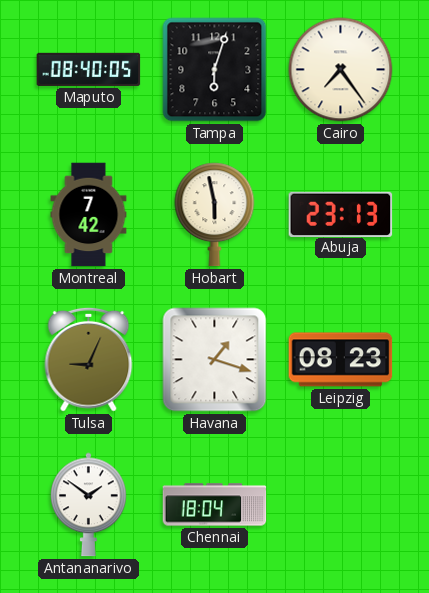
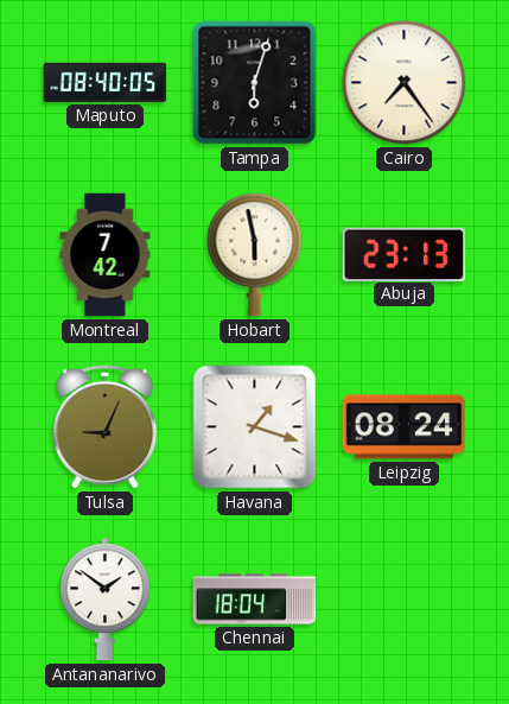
Leipzig: 08:23 -> 08:24 (405, 427)
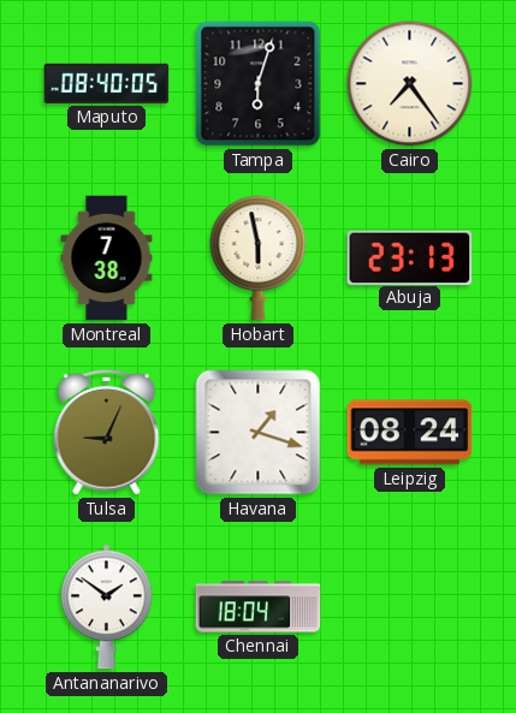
Montreal: 7:42 -> 7:38 (107, 259)
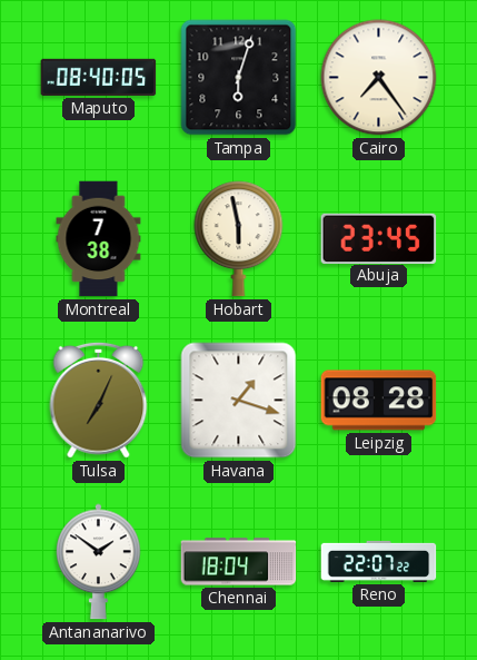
Abuja: 23:13 -> 23:45 (379, 238)
Tulsa: 9:04 -> 7:04 (99, 400)
Leipzig: 08:24 -> 08:28 (379, 401)
Reno: none -> 22:07 (379, 561)
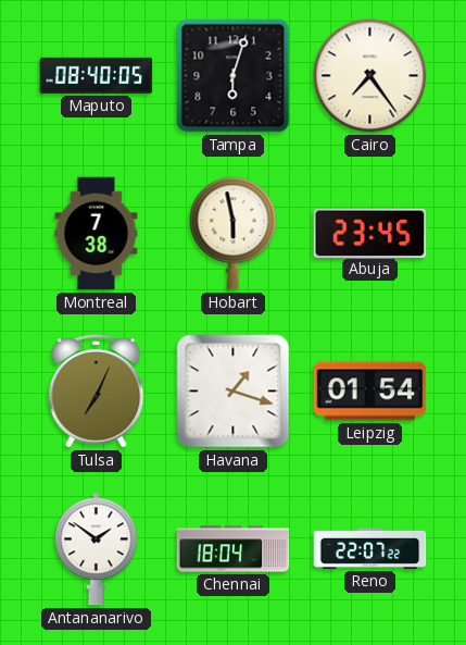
Leipzig: 08:28 -> 01:54 (370, 392)
